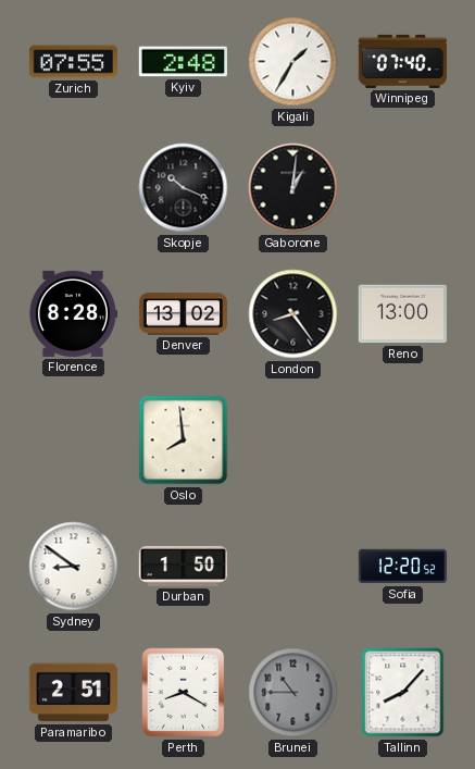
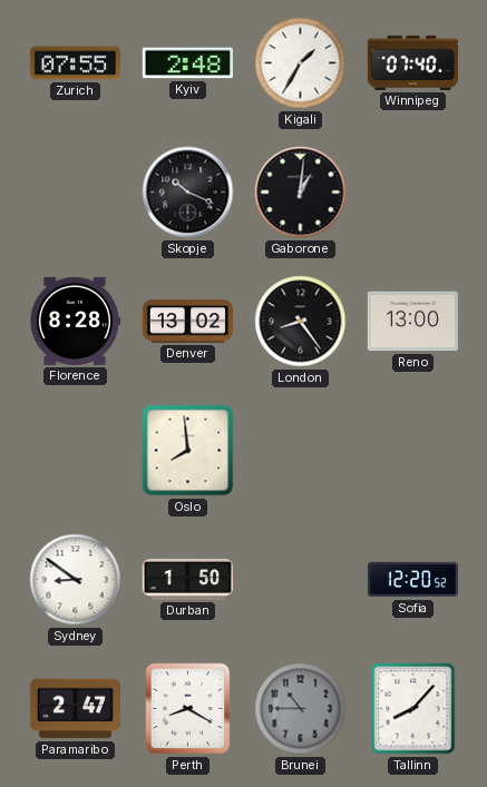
Paramaribo: 2:51 -> 2:47 (75, 709)
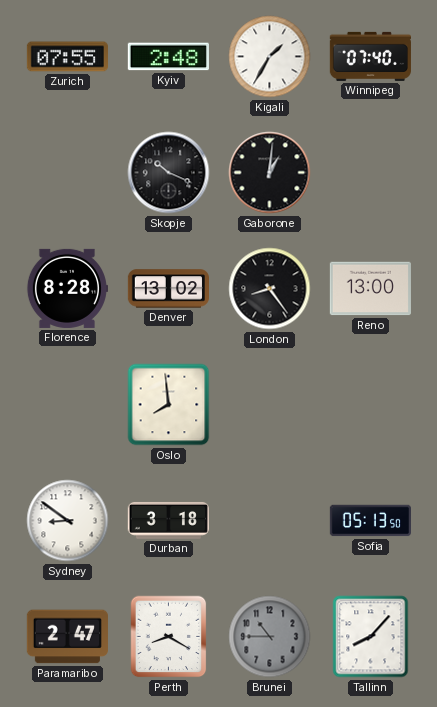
Durban: 1:50 -> 3:18 (168, 520)
Sofia: 12:20 -> 05:13 (370, 521)
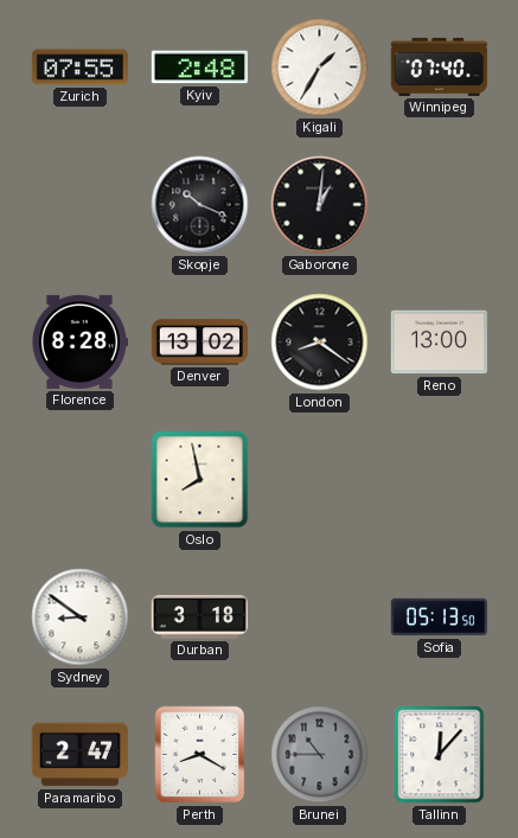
London: 8:24 -> 8:21 (320, 343)
Oslo: 7:59 -> 7:58 (200, 480)
Tallinn: 8:07 -> 12:07 (440, 755)
